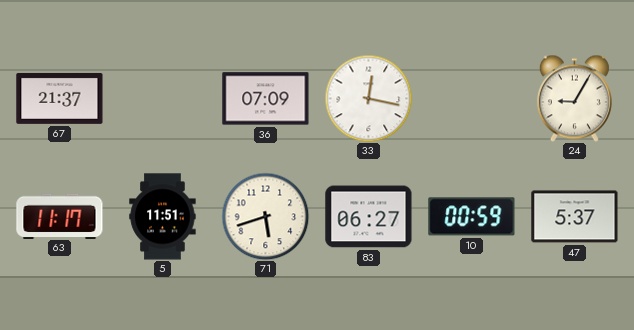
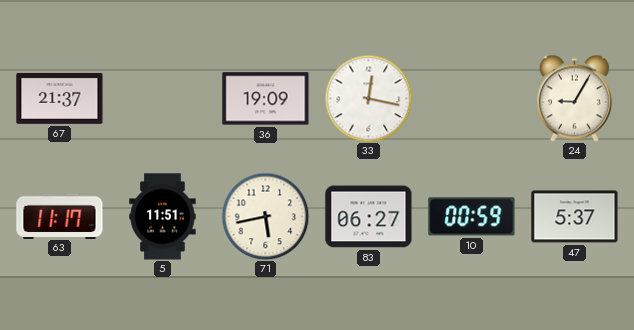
36: 07:09 -> 19:09 (266, 99)
71: 5:42 -> 5:43 (265, 216)
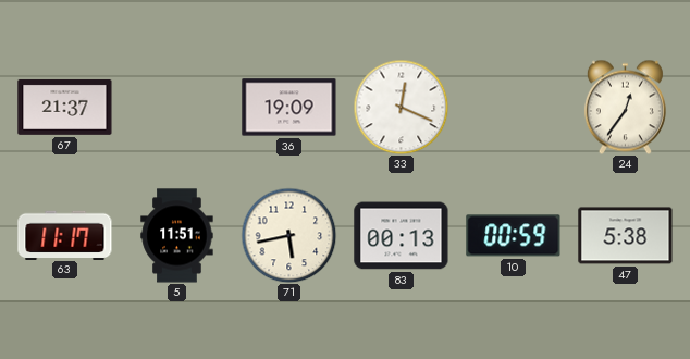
33: 12:17 -> 12:19 (401, 107)
24: 9:05 -> 12:36 (625, 107)
83: 06:27 -> 00:13 (402, 236)
47: 5:37 -> 5:38 (626, 236)
